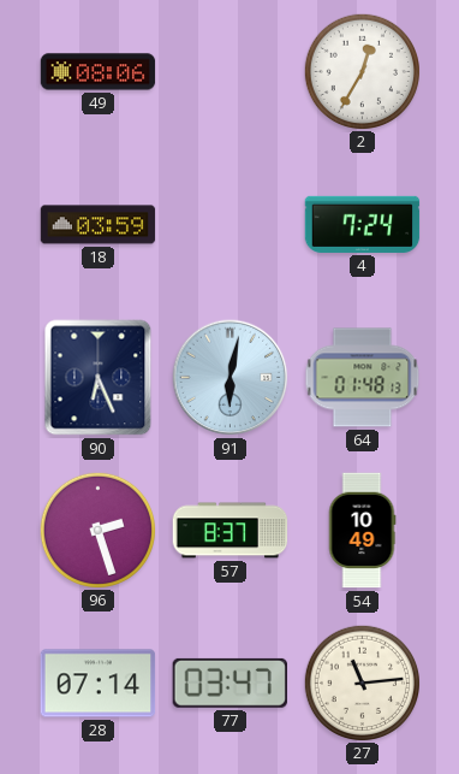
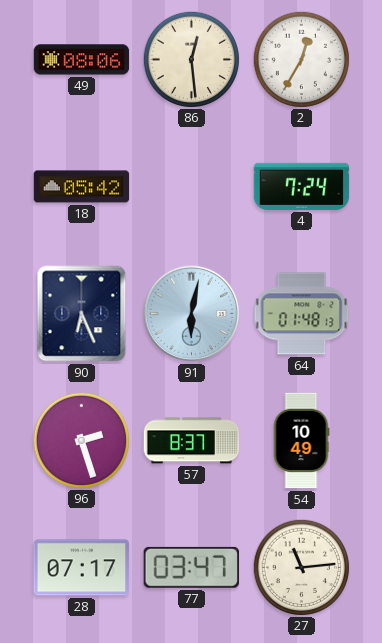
86: none -> 12:29 (191, 59)
18: 03:59 -> 05:42 (82, 187)
28: 07:14 -> 07:17 (82, 568)
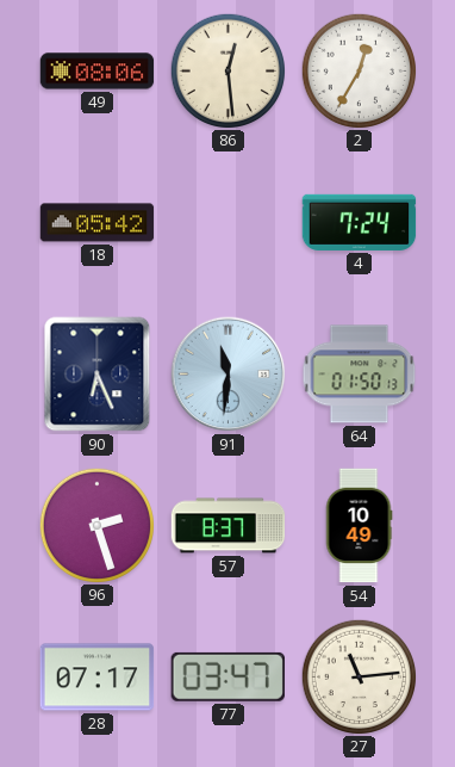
91: 6:02 -> 11:31 (229, 375)
64: 01:48 -> 01:50 (360, 375)
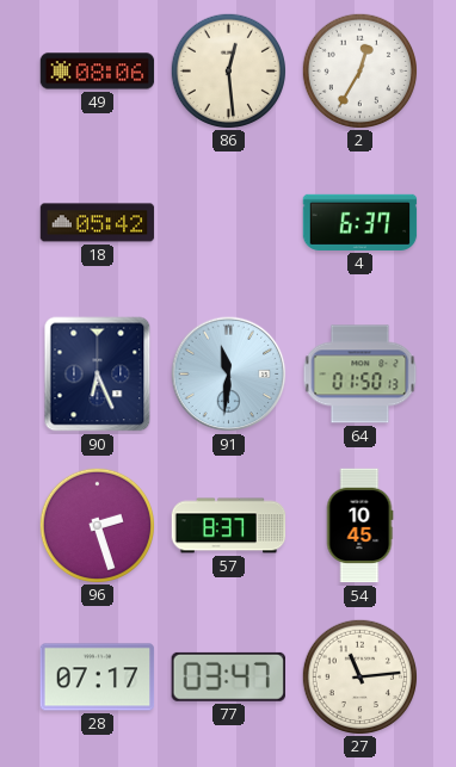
4: 7:24 -> 6:37 (361, 222)
54: 10:49 -> 10:45 (359, 526)
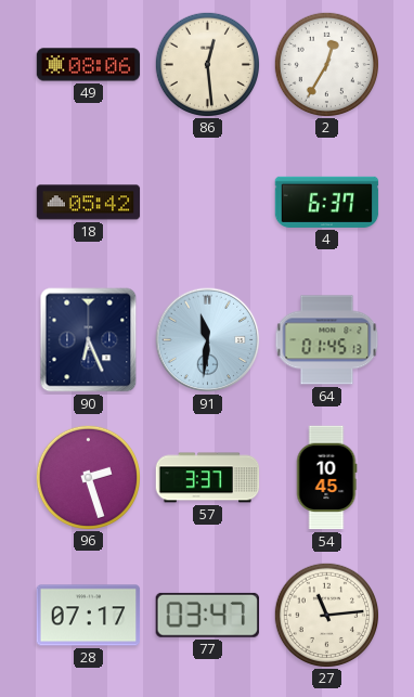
64: 01:50 -> 01:45 (327, 340)
57: 8:37 -> 3:37 (208, 478)
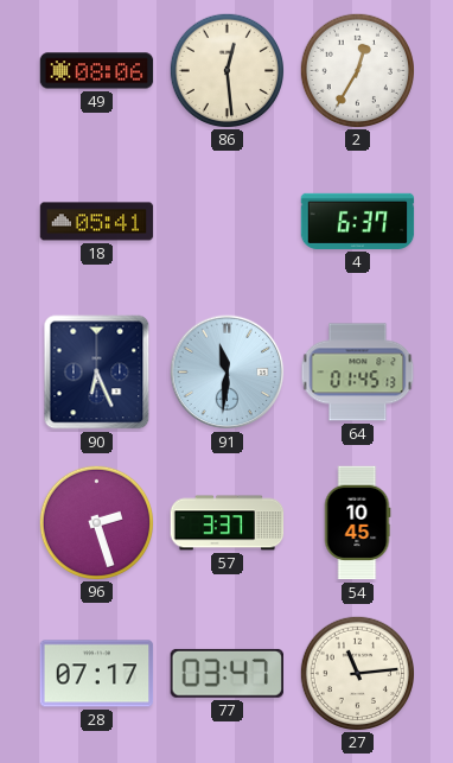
18: 05:42 -> 05:41 (97, 222)
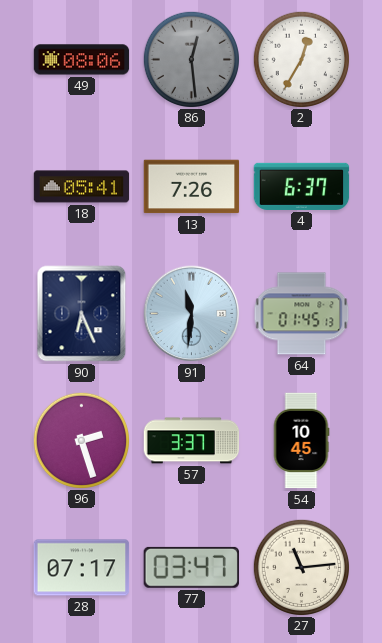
86 dial: cream -> grey (191, 59)
13: none -> 7:26 (192, 187)
